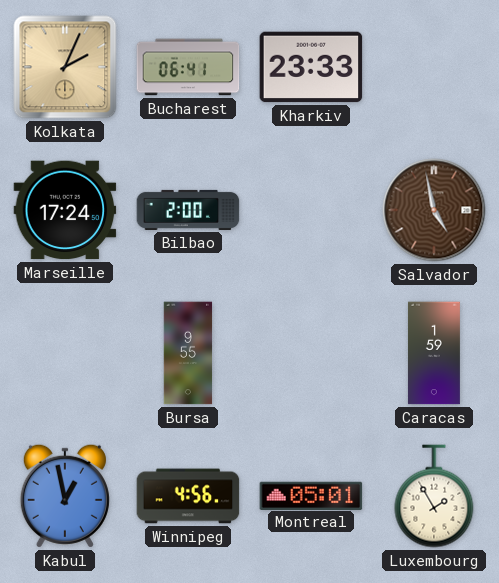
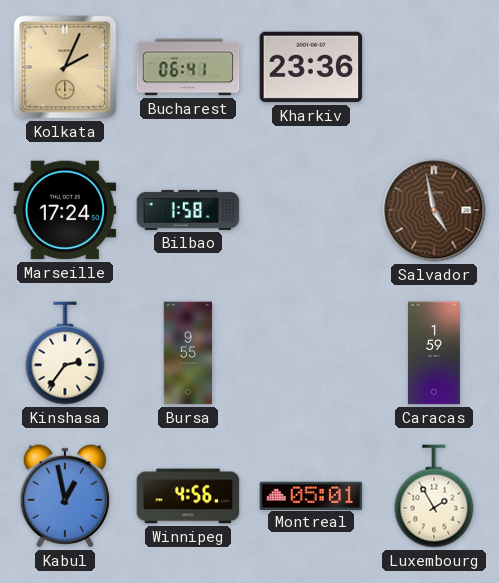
Kharkiv: 23:33 -> 23:36 (311, 67)
Bilbao: 2:00 -> 1:58 (188, 210)
Kinshasa: none -> 2:36 (65, 353)
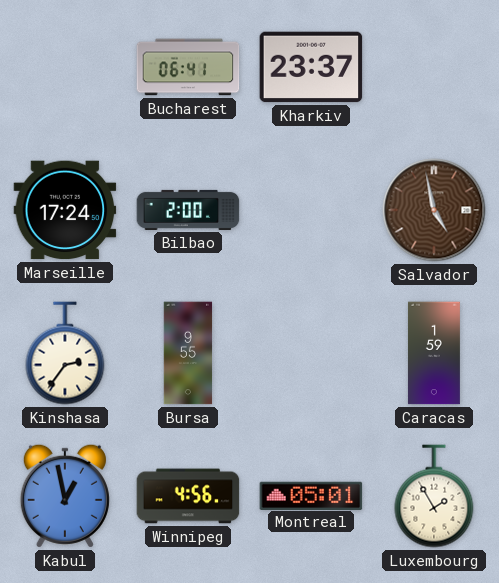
Kolkata: 2:04 -> none (65, 67)
Kharkiv: 23:36 -> 23:37 (311, 67)
Bilbao: 1:58 -> 2:00 (188, 210)
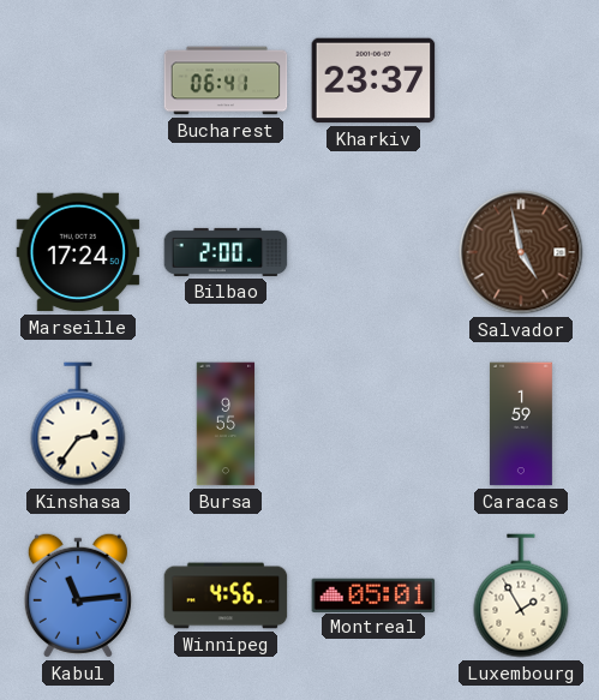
Kabul: 12:58 -> 11:14 (78, 596)
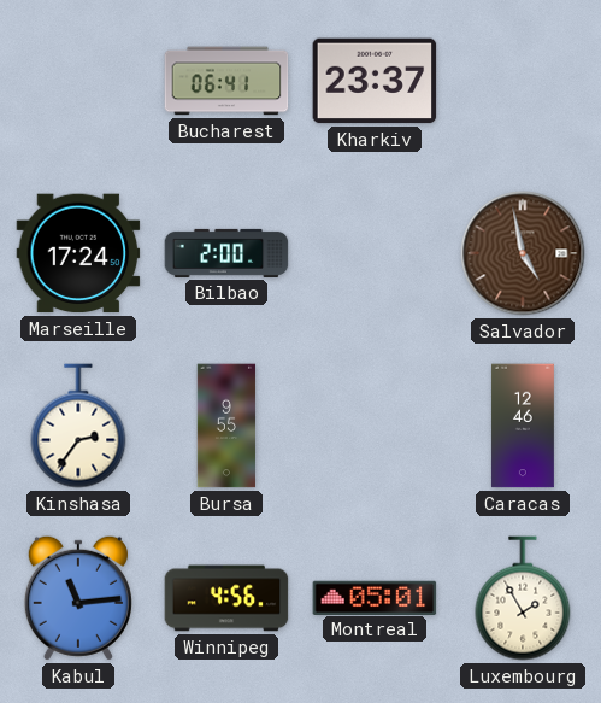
Caracas: 1:59 -> 12:46 (523, 426)
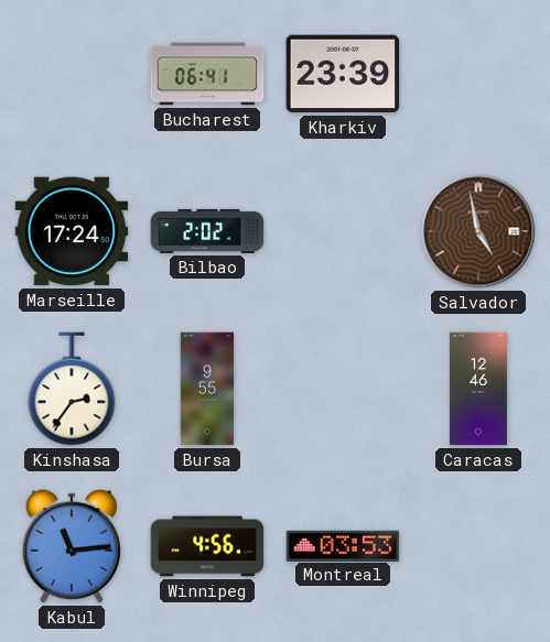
Kharkiv: 23:37 -> 23:39 (343, 74)
Bilbao: 2:00 -> 2:02 (207, 231)
Montreal: 05:01 -> 03:53 (343, 545)
Luxembourg: 1:55 -> none (523, 598)
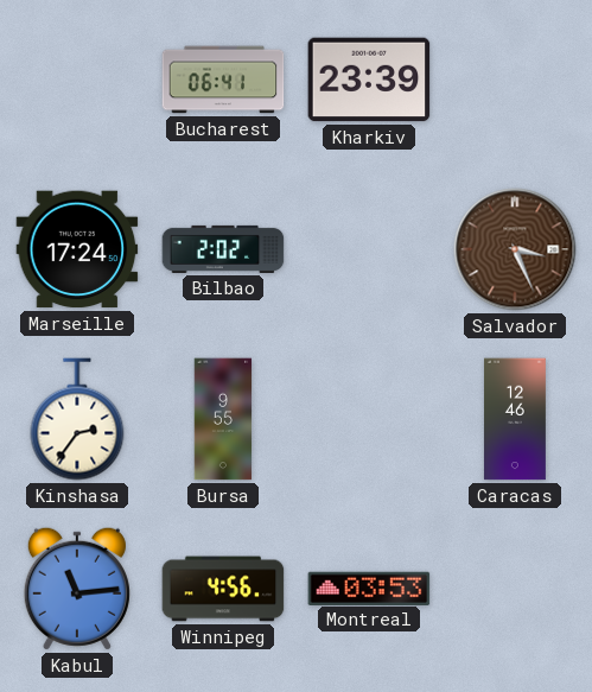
Salvador: 4:58 -> 3:26 (515, 249)
